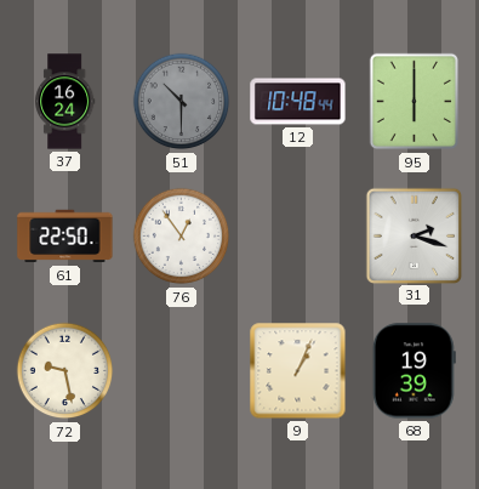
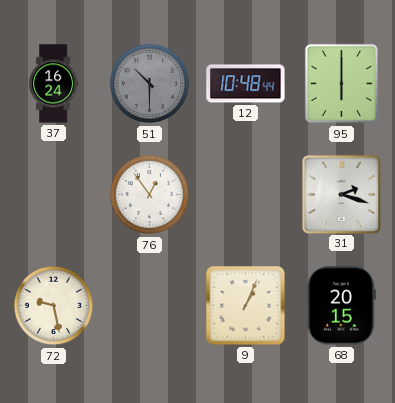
61: 22:50 -> none (65, 237)
68: 19:39 -> 20:15 (341, 306)
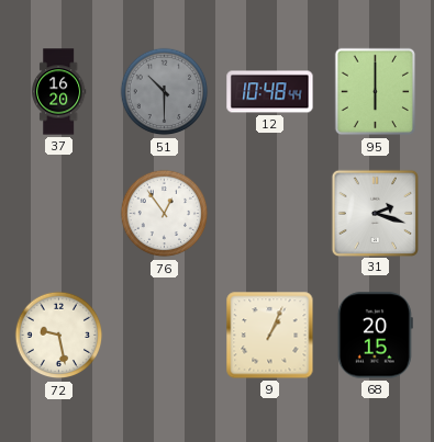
37: 16:24 -> 16:20 (59, 92)
